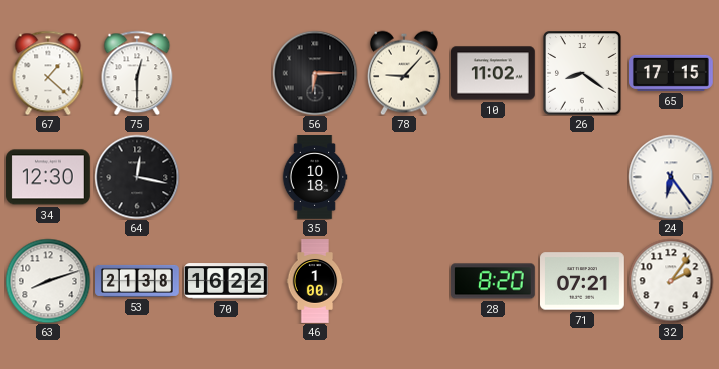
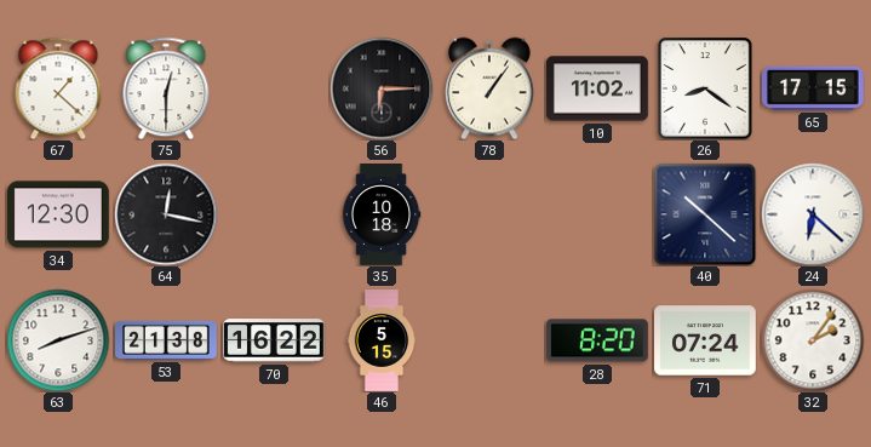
78: 9:07 -> 1:06 (489, 88)
40: none -> 10:22 (705, 214)
24: 6:24 -> 6:22 (813, 214)
46: 1:00 -> 5:15 (382, 340)
71: 07:21 -> 07:24 (706, 340)
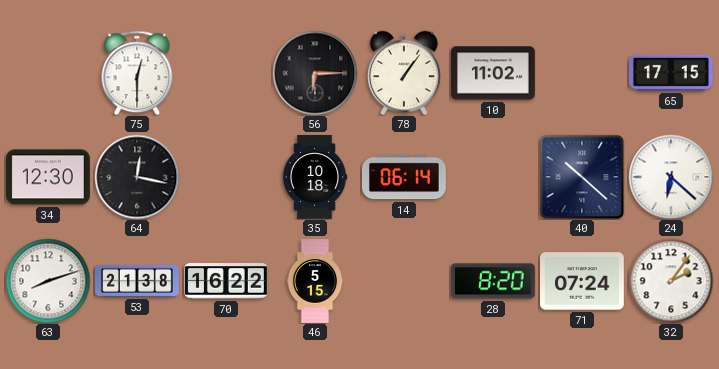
67: 1:22 -> none (58, 88)
26: 8:21 -> none (705, 88)
14: none -> 06:14 (405, 177)
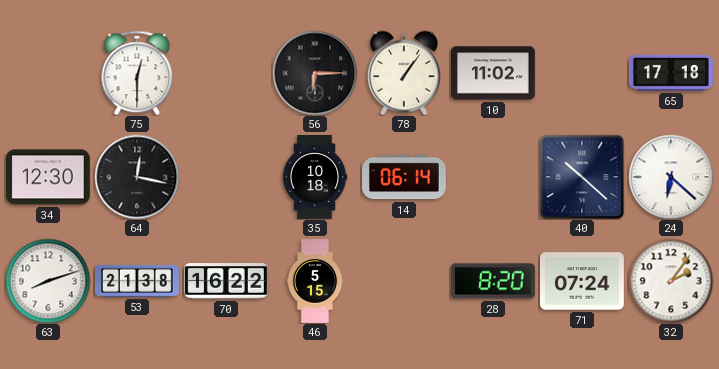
65: 17:15 -> 17:18 (672, 73)
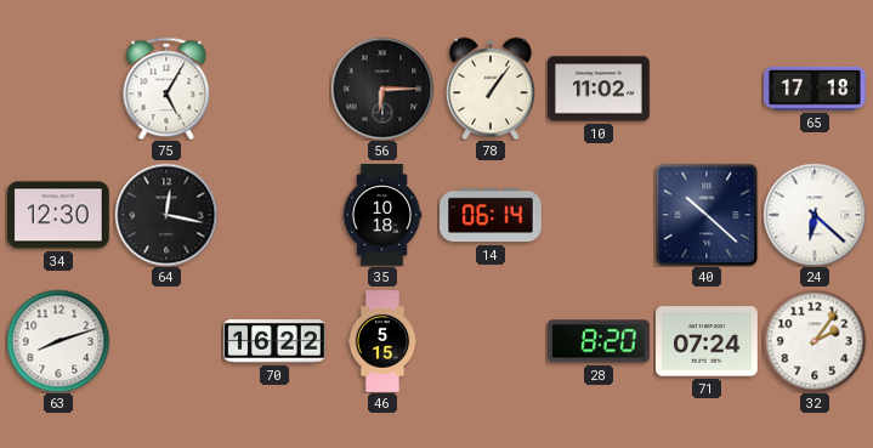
75: 12:30 -> 5:05 (166, 89)
53: 21:38 -> none (138, 281)
